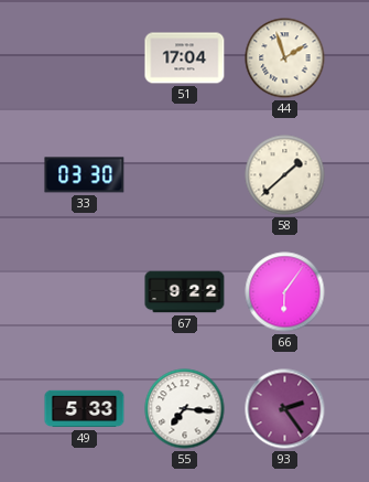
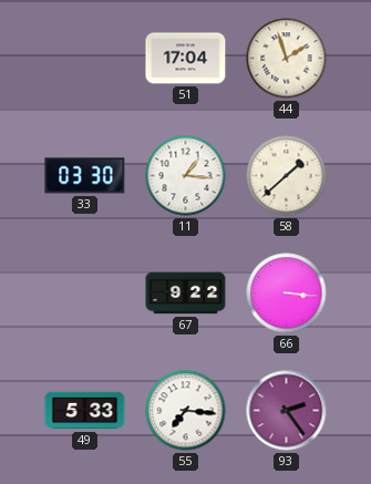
11: none -> 1:16 (186, 176)
66: 6:06 -> 3:16 (287, 294)
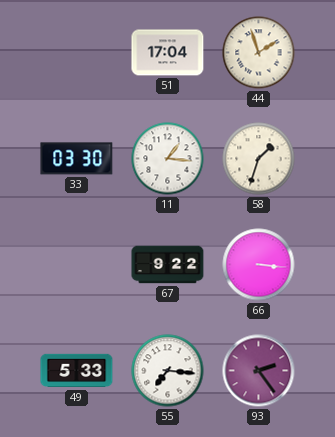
58: 1:38 -> 1:33 (259, 159)
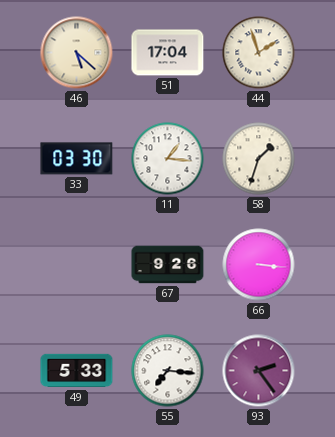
46: none -> 5:22 (77, 53)
67: 9:22 -> 9:26 (168, 265)
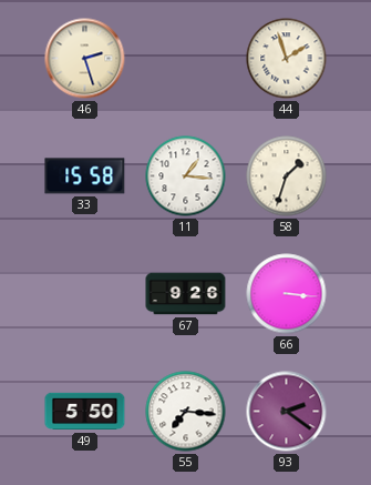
46: 5:22 -> 2:27 (85, 59)
51: 17:04 -> none (168, 53)
33: 03:30 -> 15:58 (85, 176)
49: 5:33 -> 5:50 (85, 412)
93: 2:24 -> 2:21 (287, 412)
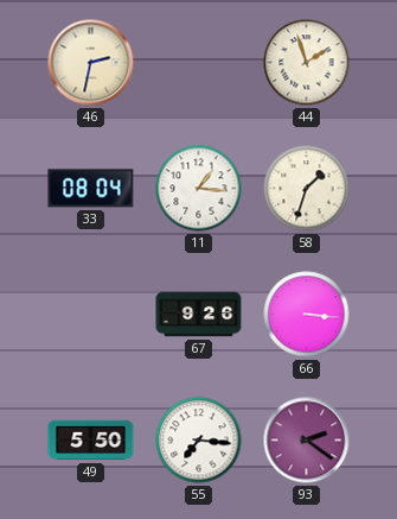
46: 2:27 -> 2:32 (91, 63)
33: 15:58 -> 08:04 (91, 189)
